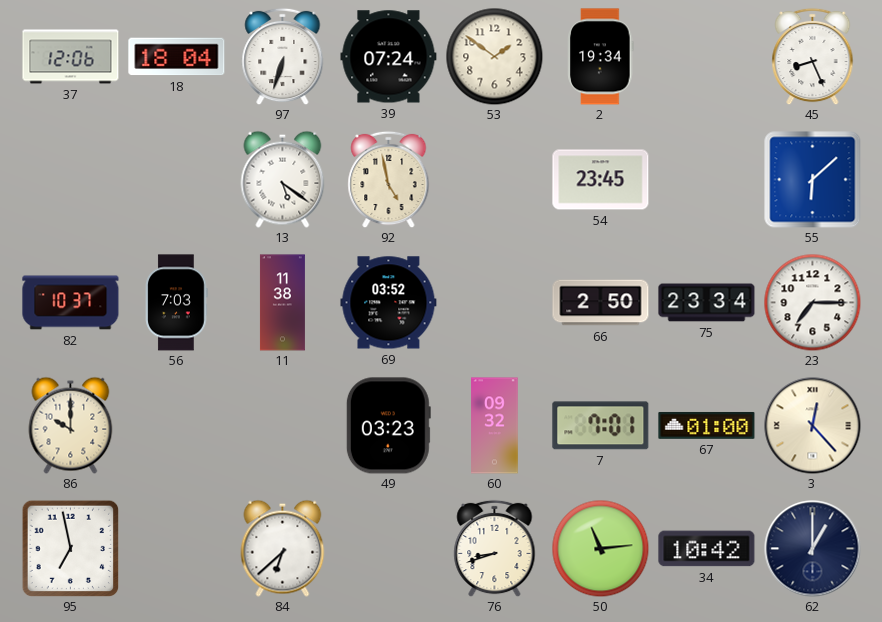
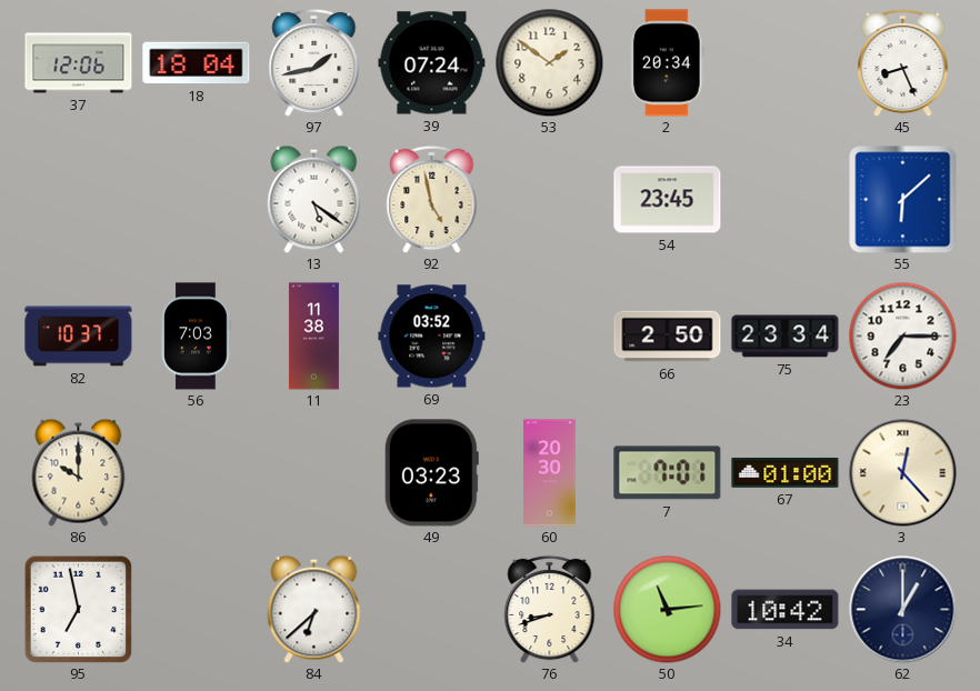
97: 6:33 -> 1:43 (314, 62)
2: 19:34 -> 20:34 (668, 63)
60: 09:32 -> 20:30 (550, 473)
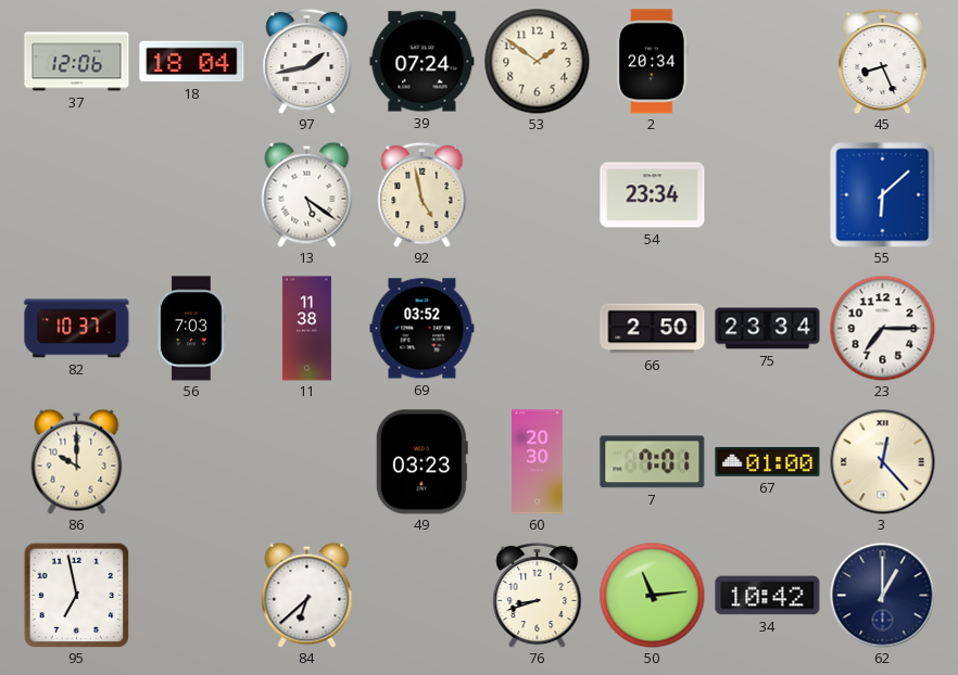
54: 23:45 -> 23:34 (653, 195)
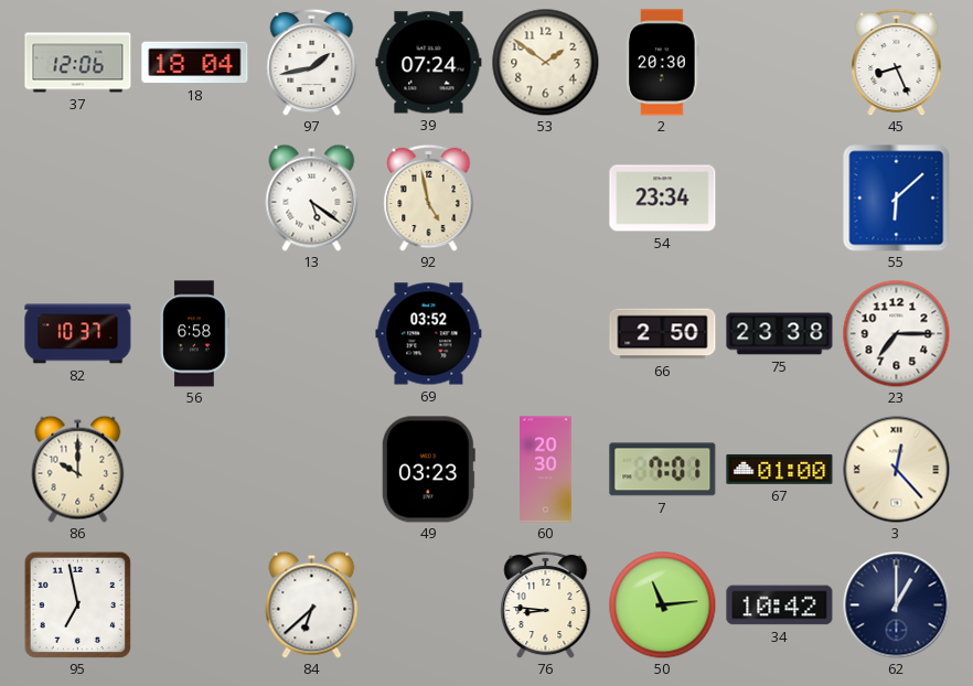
2: 20:34 -> 20:30 (663, 63)
56: 7:03 -> 6:58 (195, 334)
11: 11:38 -> none (306, 329)
75: 23:34 -> 23:38 (780, 334)
76: 8:42 -> 8:46 (546, 604)
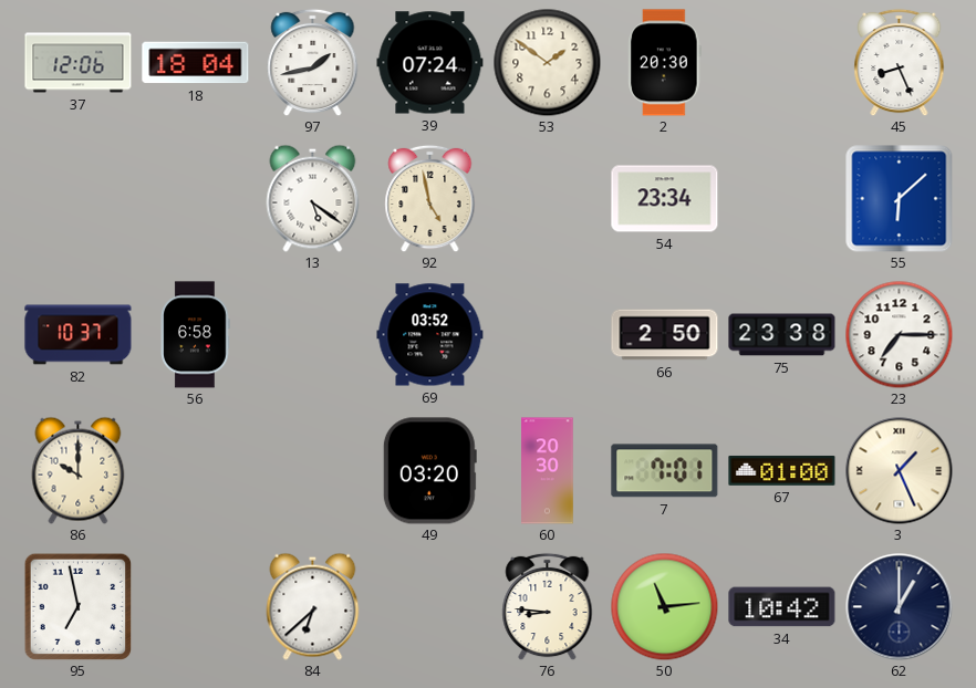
49: 03:23 -> 03:20 (429, 471)
3: 12:23 -> 1:26 (900, 471)
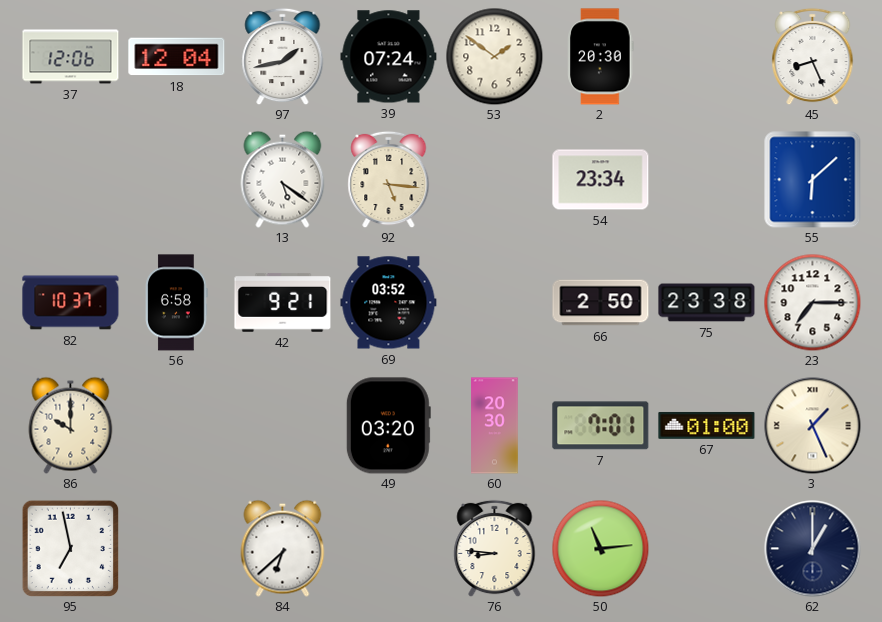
18: 18:04 -> 12:04 (177, 57)
92: 4:58 -> 5:16 (389, 179)
42: none -> 9:21 (283, 303)
34: 10:42 -> none (782, 607)
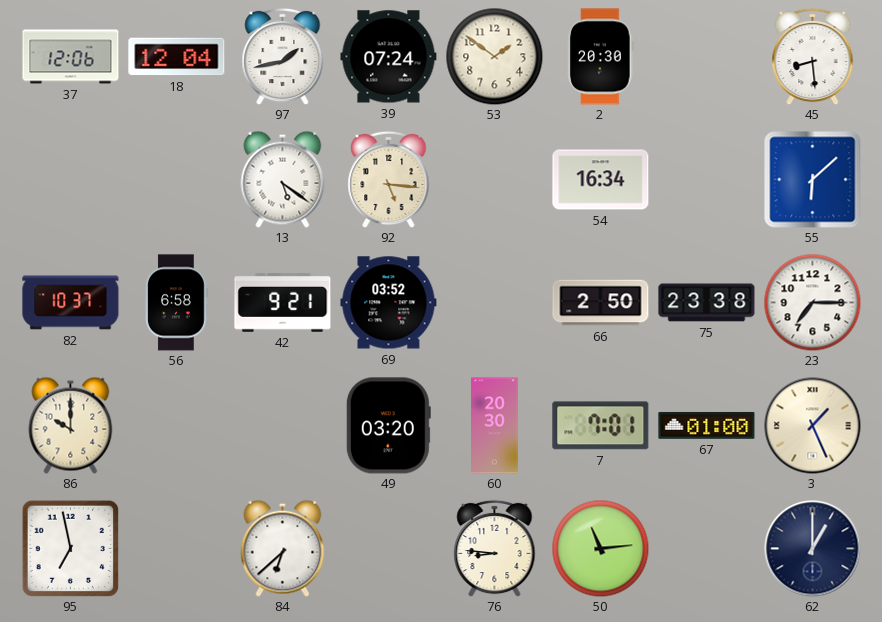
45: 8:26 -> 8:29 (813, 56)
54: 23:34 -> 16:34 (601, 180)
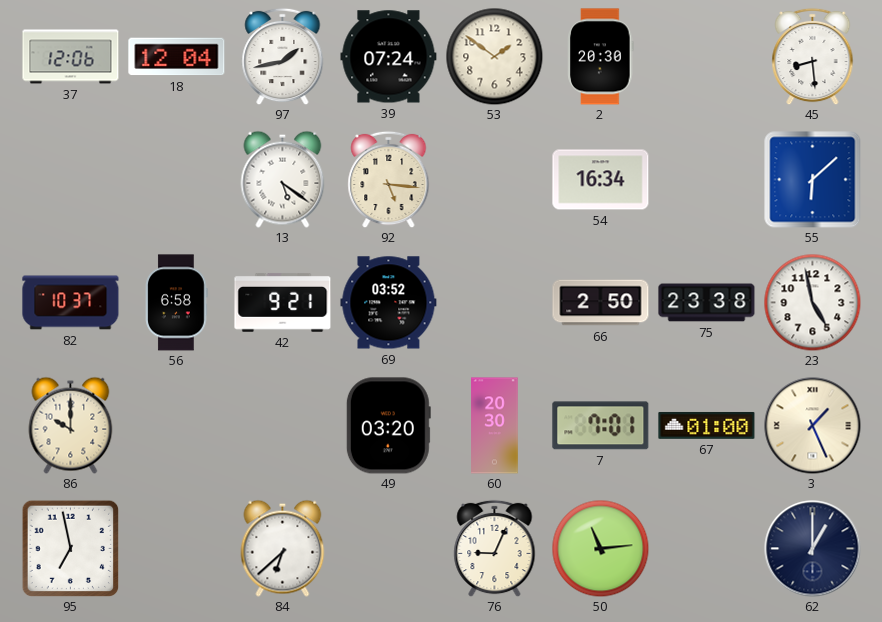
23: 7:15 -> 4:58 (812, 302)
76: 8:46 -> 9:04 (495, 548)
